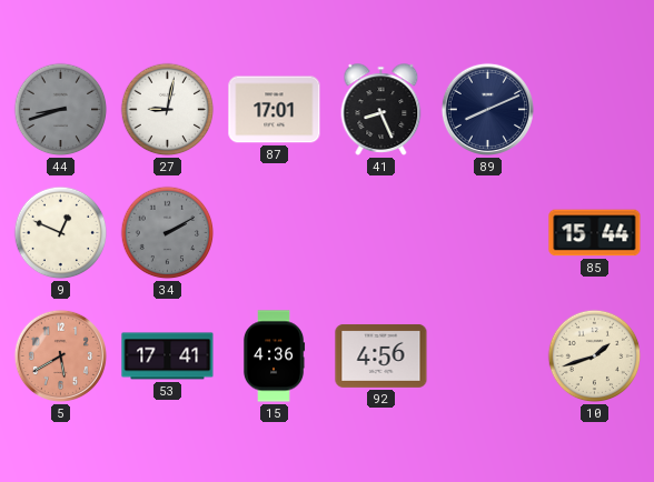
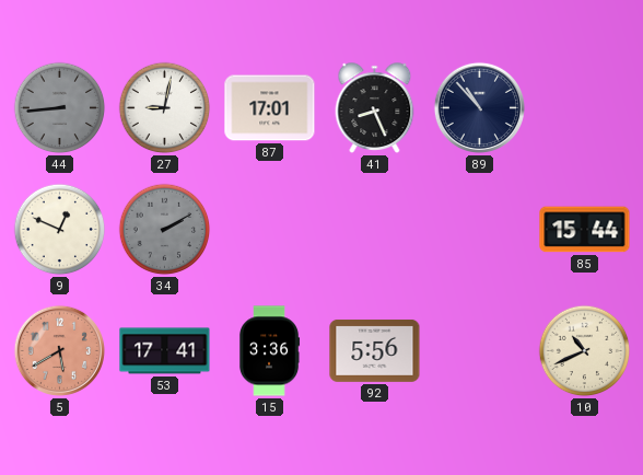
44: 8:42 -> 8:44 (60, 108)
89: 8:11 -> 10:53 (479, 107)
15: 4:36 -> 3:36 (269, 351)
92: 4:56 -> 5:56 (375, 350)
10: 1:42 -> 10:41 (585, 351)
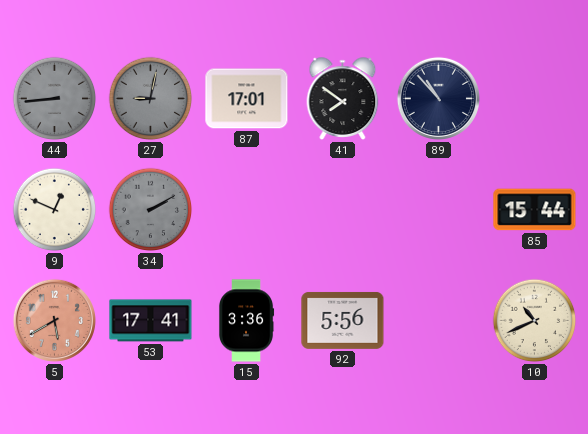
27 dial: white -> grey (151, 99)
41: 8:26 -> 7:51 (343, 99)
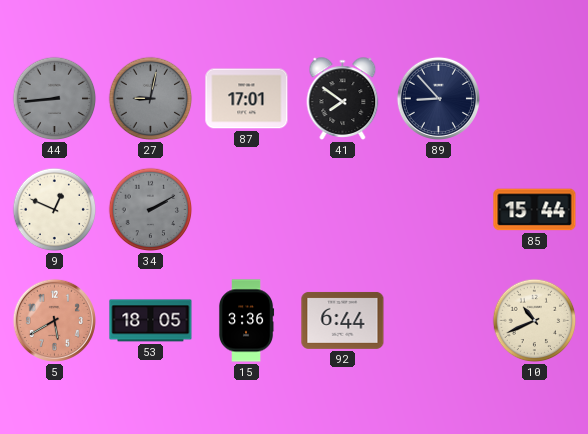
89: 10:53 -> 8:53 (438, 98)
53: 17:41 -> 18:05 (151, 321)
92: 5:56 -> 6:44 (343, 320)
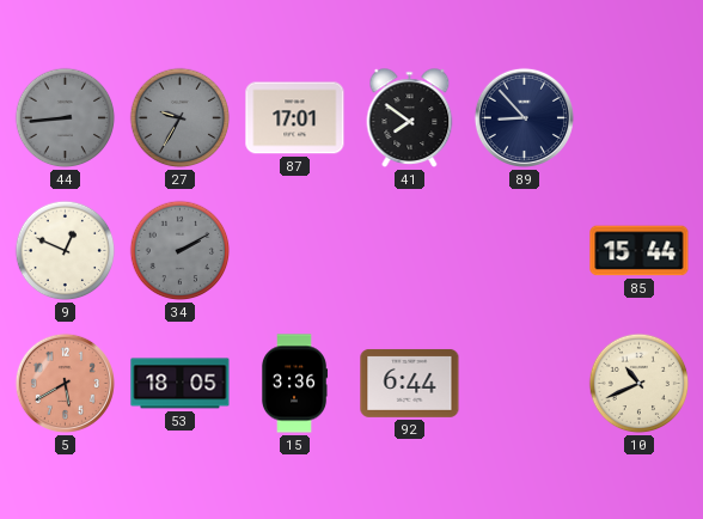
27: 9:02 -> 9:35 (181, 118)
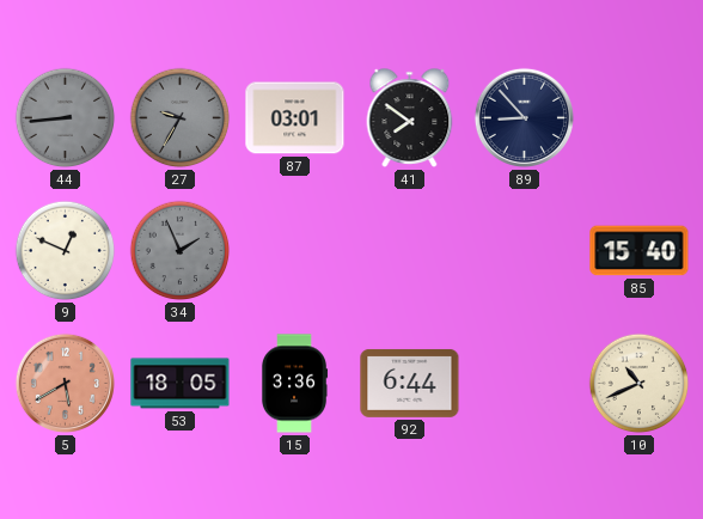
87: 17:01 -> 03:01 (295, 118)
34: 2:10 -> 1:56 (181, 251)
85: 15:44 -> 15:40 (640, 251)
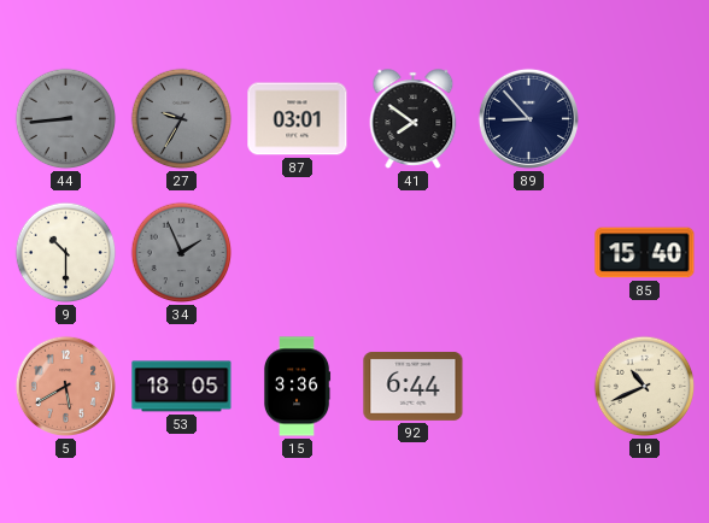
9: 12:49 -> 10:30 (66, 253)
